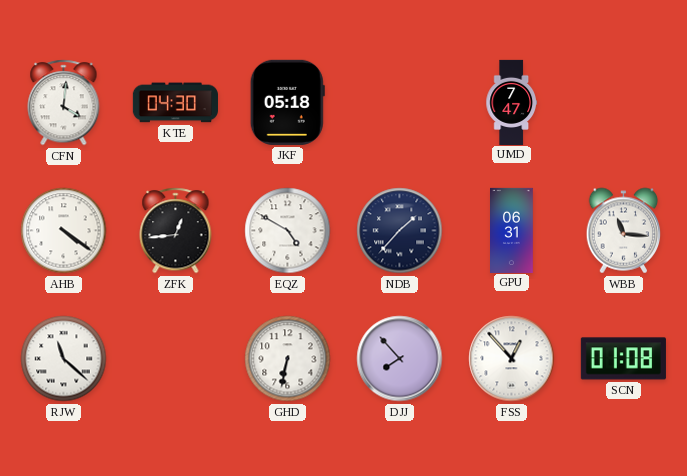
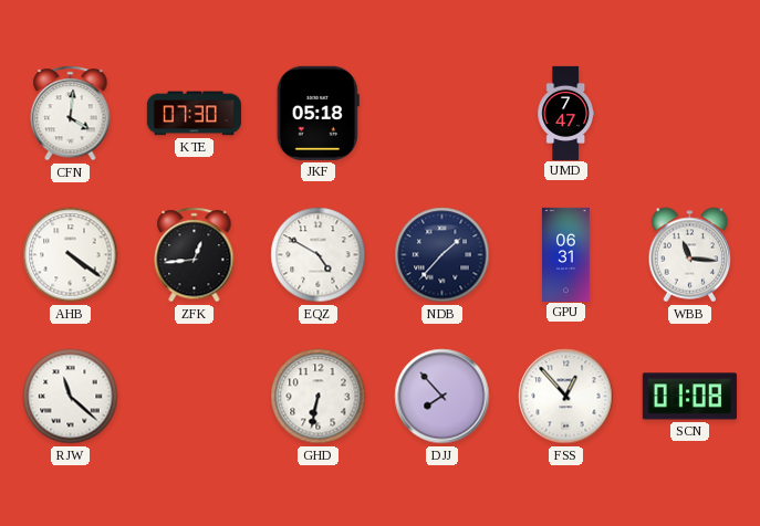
KTE: 04:30 -> 07:30 (194, 114)
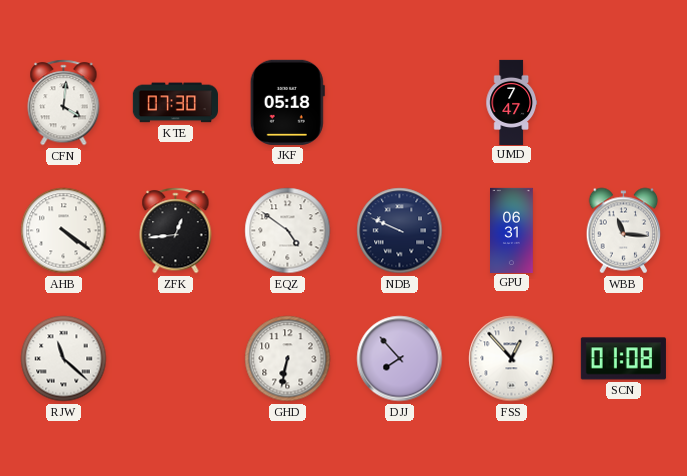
EQZ: 4:50 -> 4:51 (288, 231)
NDB: 1:37 -> 9:49 (400, 231)
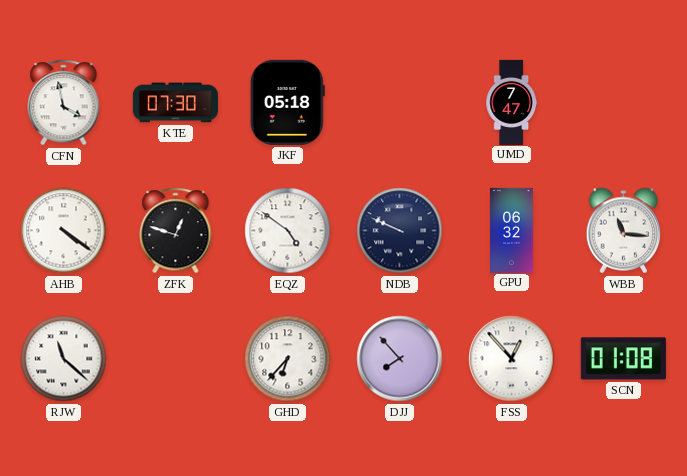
CFN: 4:01 -> 3:58 (64, 103)
ZFK: 12:44 -> 12:48 (176, 231)
GPU: 06:31 -> 06:32 (512, 230)
GHD: 6:32 -> 6:37 (288, 359)
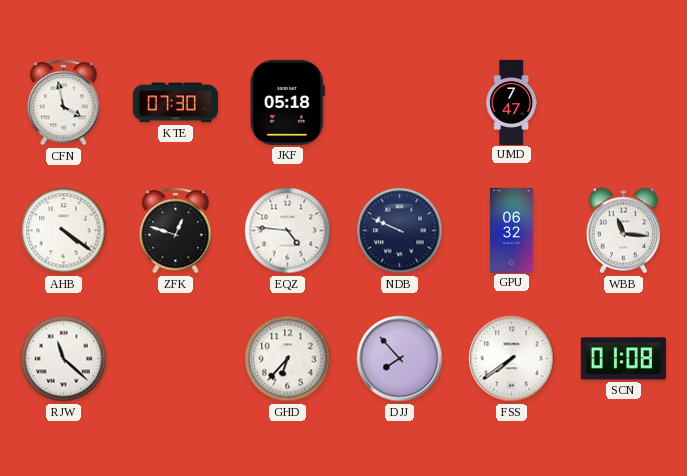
EQZ: 4:51 -> 4:46 (288, 231)
FSS: 12:53 -> 7:39 (512, 359)
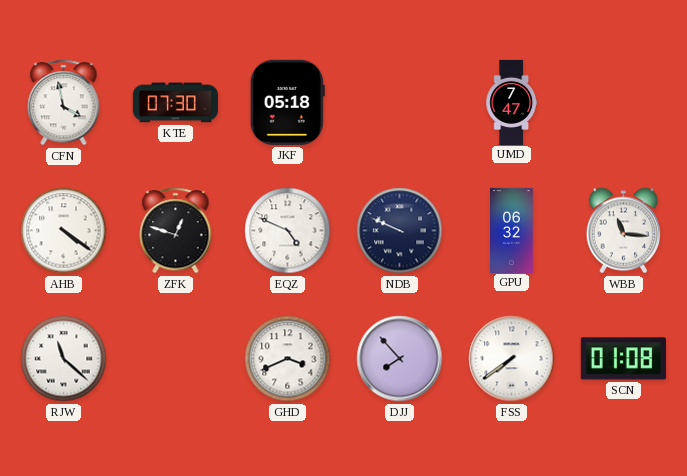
EQZ: 4:46 -> 4:49 (288, 231)
GHD: 6:37 -> 3:41 (288, 359)
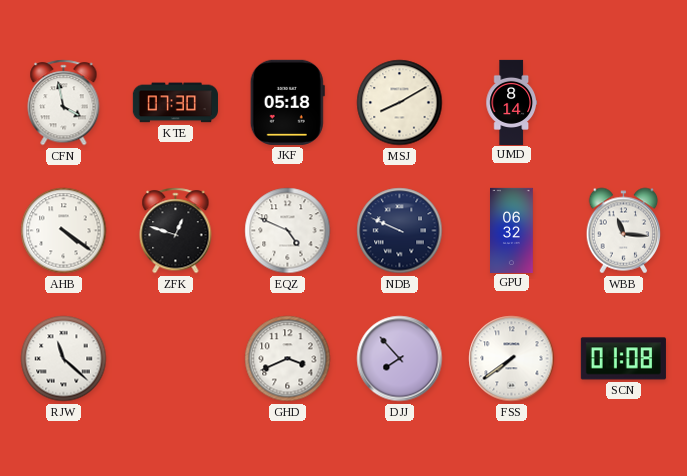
MSJ: none -> 8:10 (400, 103)
UMD: 7:47 -> 8:14 (511, 102)
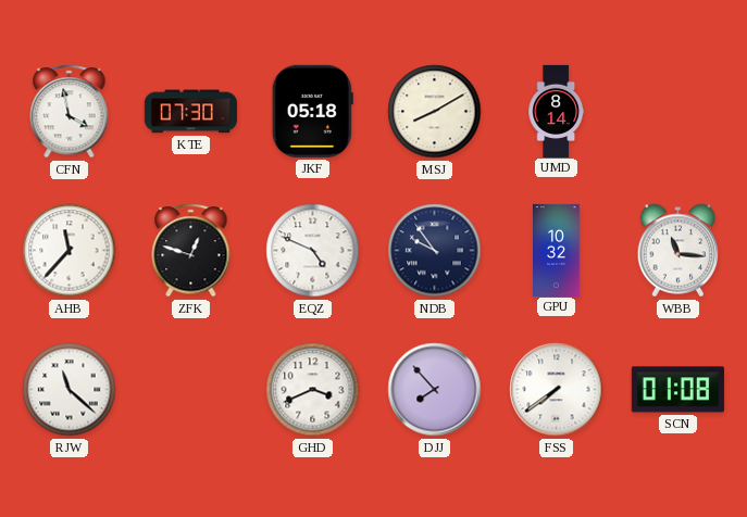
AHB: 4:21 -> 11:37 (70, 251)
NDB: 9:49 -> 9:54 (435, 251)
GPU: 06:32 -> 10:32 (557, 250)
